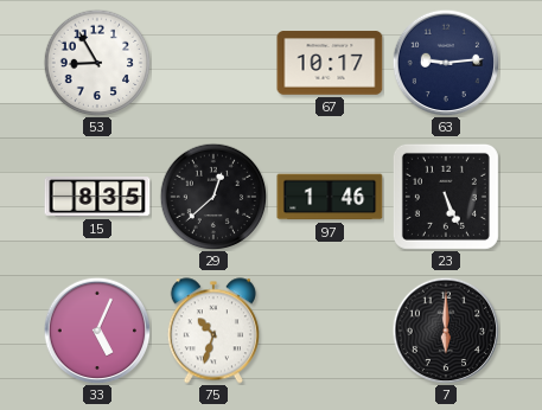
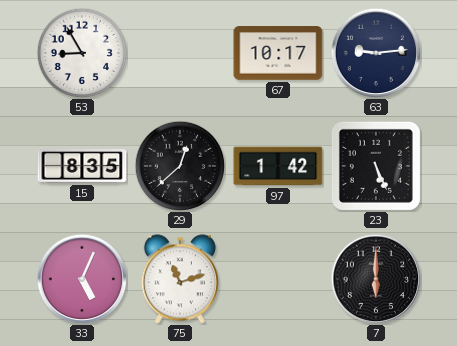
97: 1:46 -> 1:42 (278, 166)
75: 10:33 -> 11:12 (180, 279)
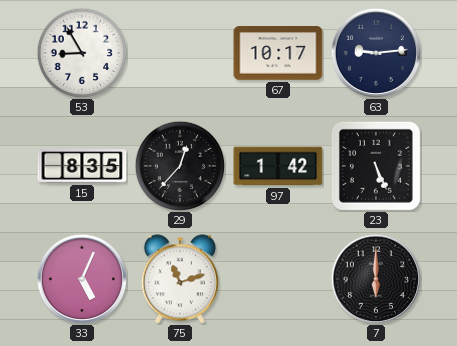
29: 12:38 -> 12:37 (180, 166)
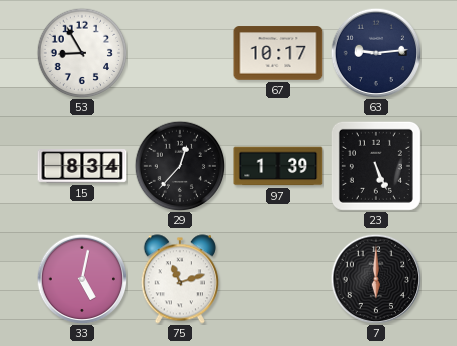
15: 8:35 -> 8:34 (82, 166)
97: 1:42 -> 1:39 (278, 166)
33: 5:04 -> 5:02 (82, 279)
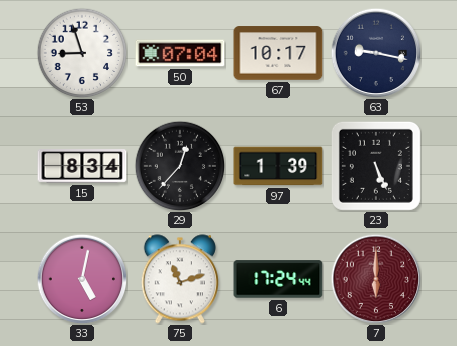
53: 8:55 -> 8:57 (82, 53)
50: none -> 07:04 (180, 53)
63: 9:14 -> 9:17 (376, 53)
6: none -> 17:24 (278, 279)
7 dial: black -> burgundy (376, 279)
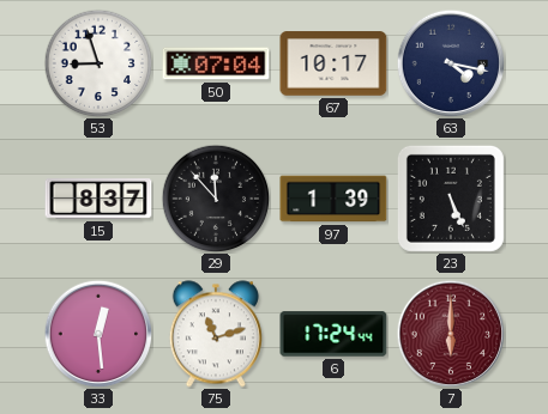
63: 9:17 -> 4:17 (451, 63)
15: 8:34 -> 8:37 (98, 199)
29: 12:37 -> 11:53 (216, 199)
33: 5:02 -> 12:29 (98, 334)
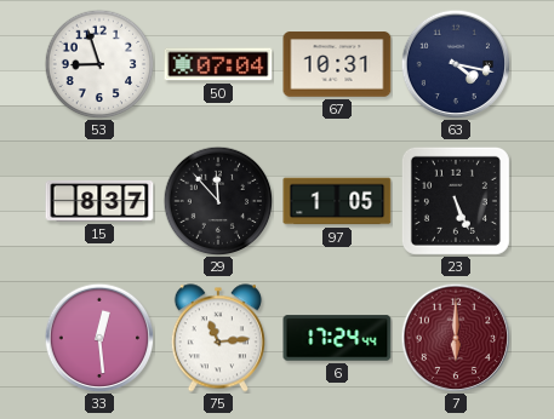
67: 10:17 -> 10:31 (337, 64)
97: 1:39 -> 1:05 (337, 201)
75: 11:12 -> 11:14 (218, 338)
